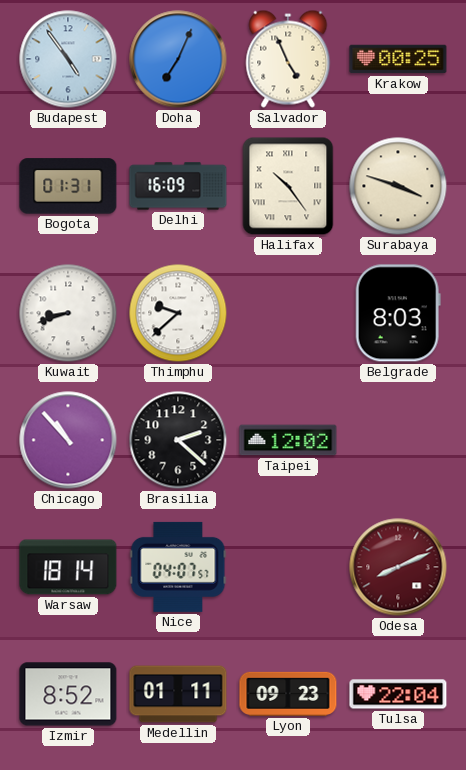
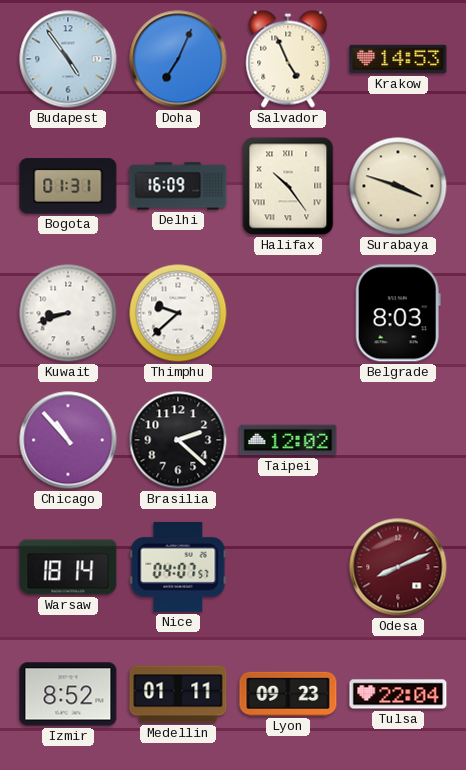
Krakow: 00:25 -> 14:53 (398, 59)
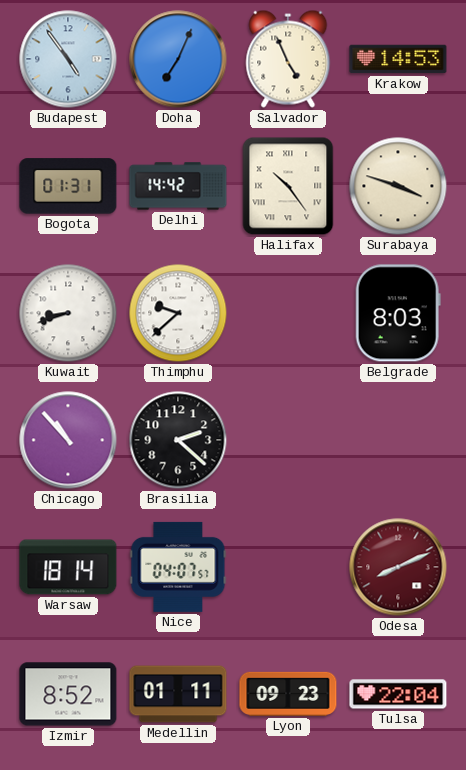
Delhi: 16:09 -> 14:42 (178, 186)
Taipei: 12:02 -> none (288, 440)
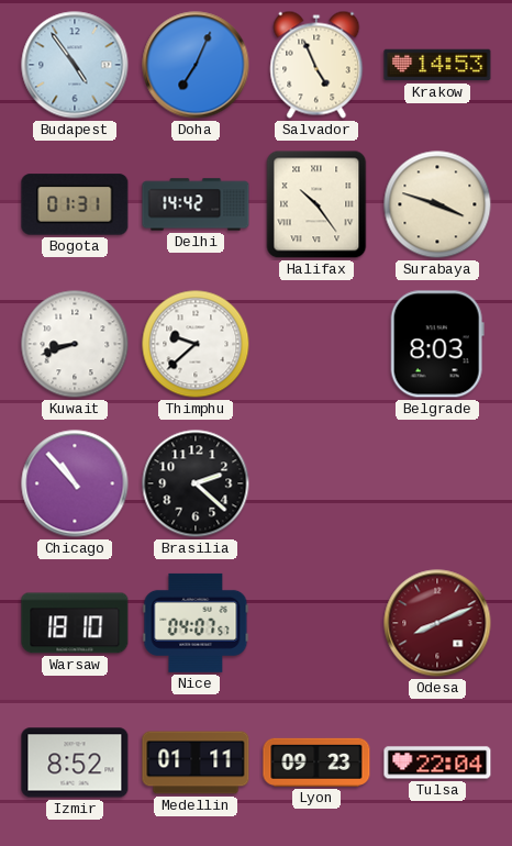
Warsaw: 18:14 -> 18:10 (75, 623)
